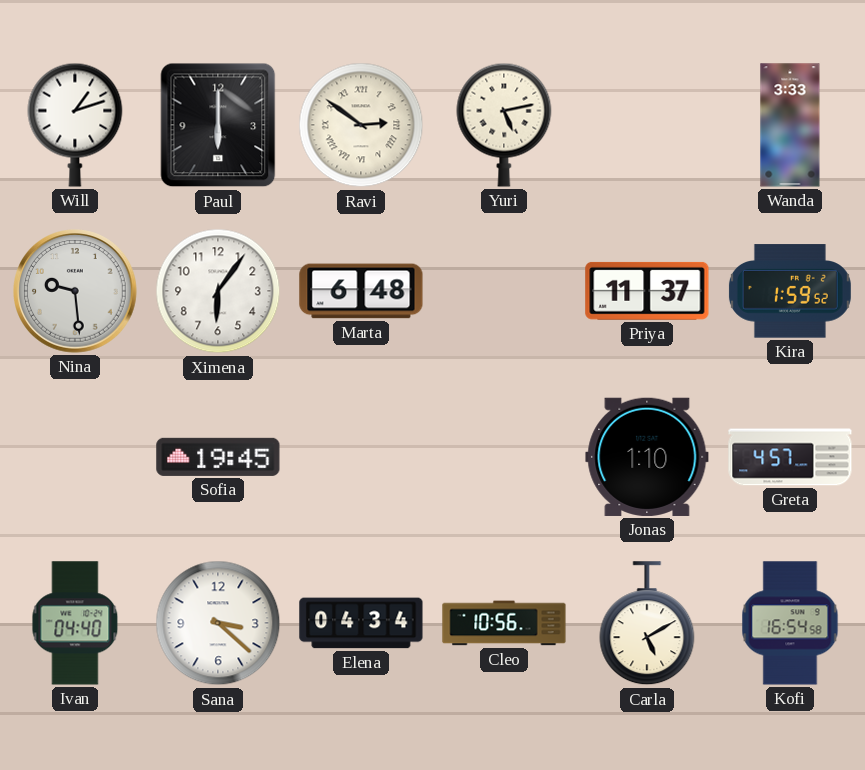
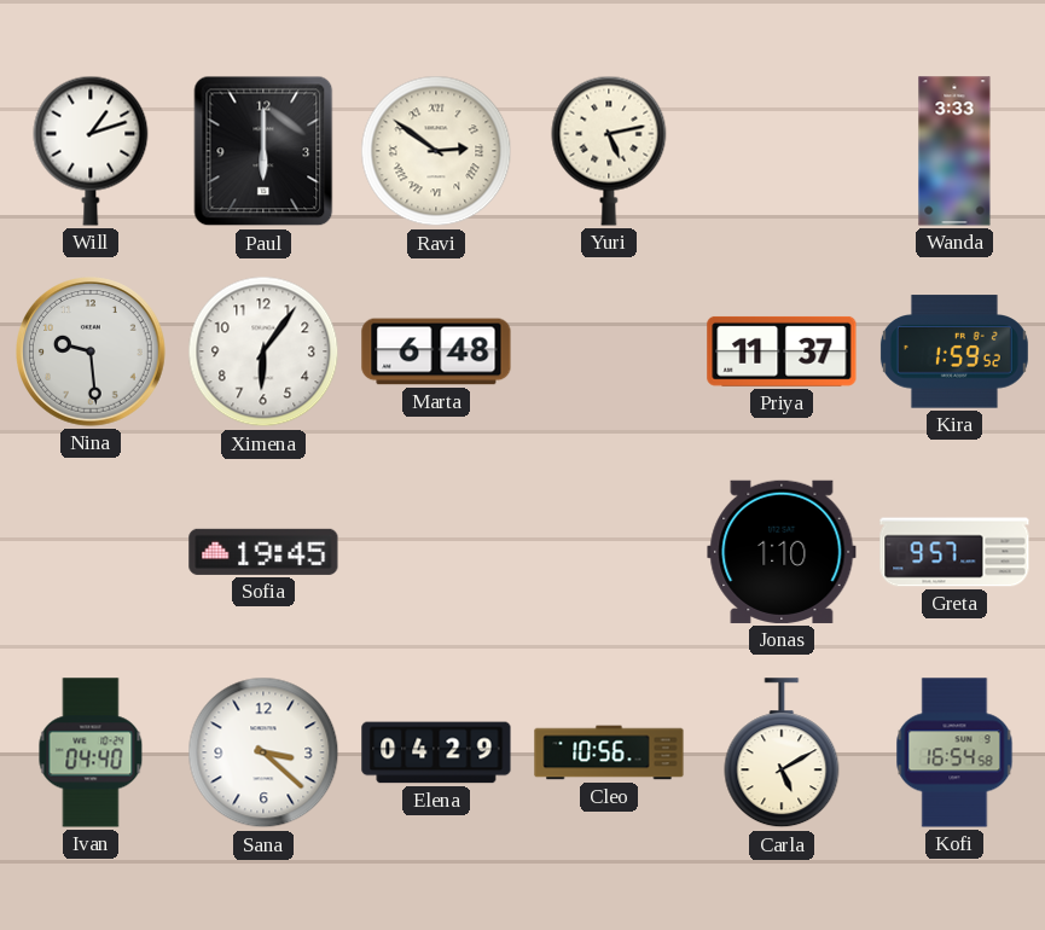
Greta: 4:57 -> 9:57 (954, 552)
Elena: 04:34 -> 04:29 (436, 752)
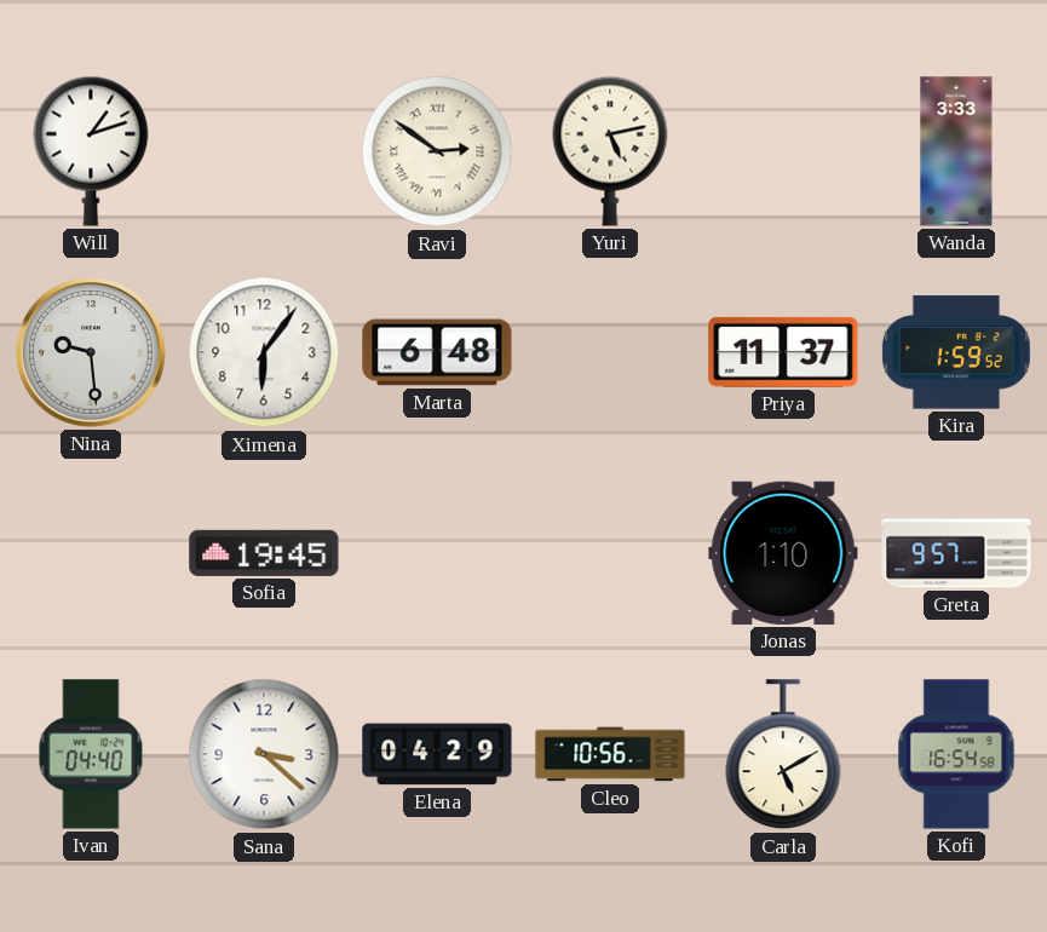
Paul: 6:00 -> none (263, 151)
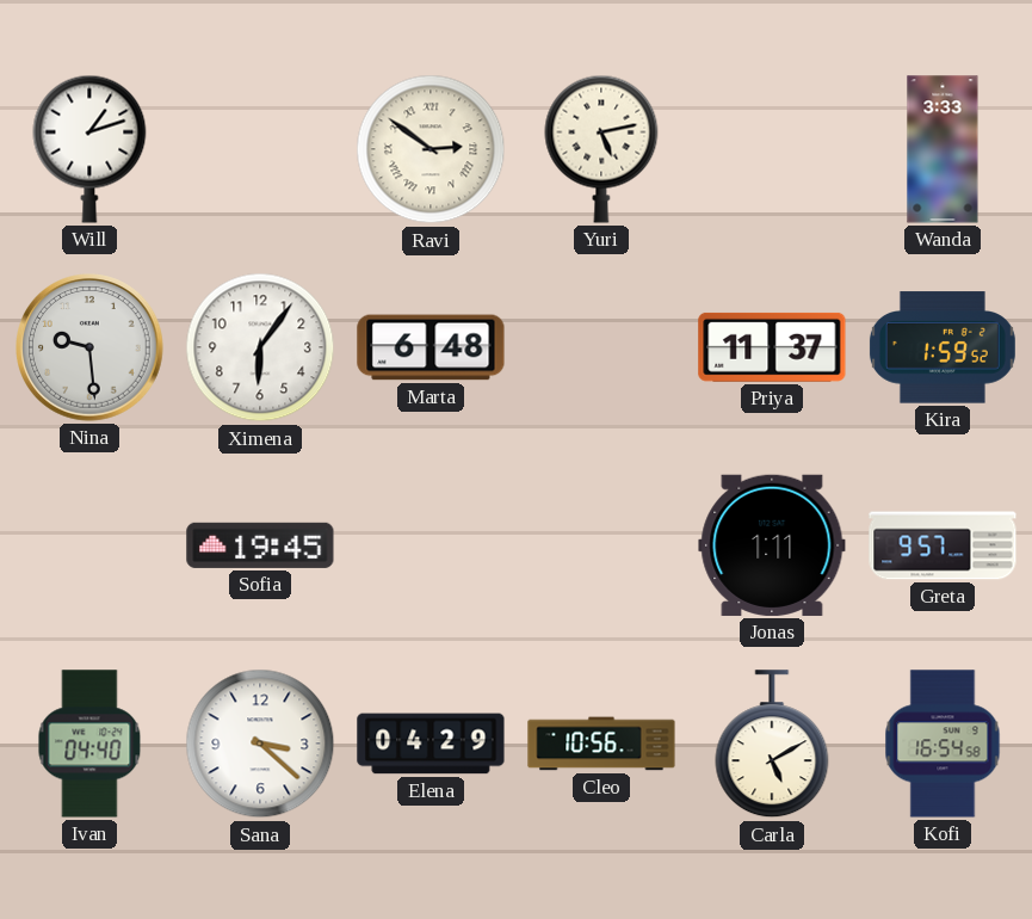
Jonas: 1:10 -> 1:11 (772, 545)
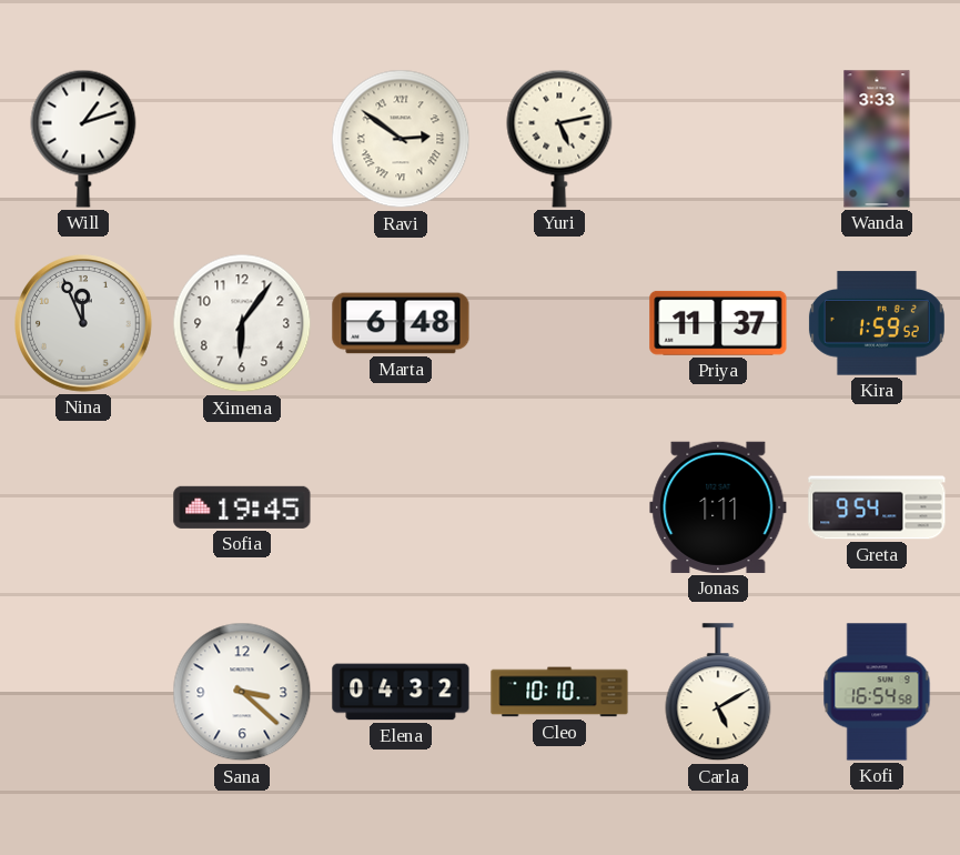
Nina: 9:29 -> 11:56 (83, 323)
Greta: 9:57 -> 9:54 (877, 507)
Ivan: 04:40 -> none (89, 744)
Elena: 04:29 -> 04:32 (401, 692)
Cleo: 10:56 -> 10:10 (559, 692)
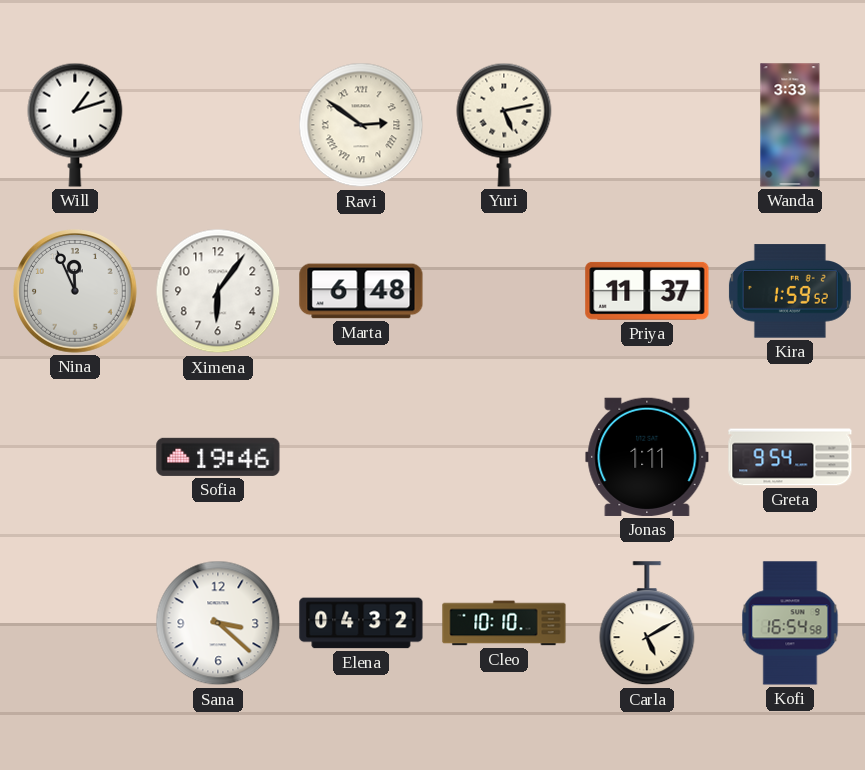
Sofia: 19:45 -> 19:46 (218, 457)
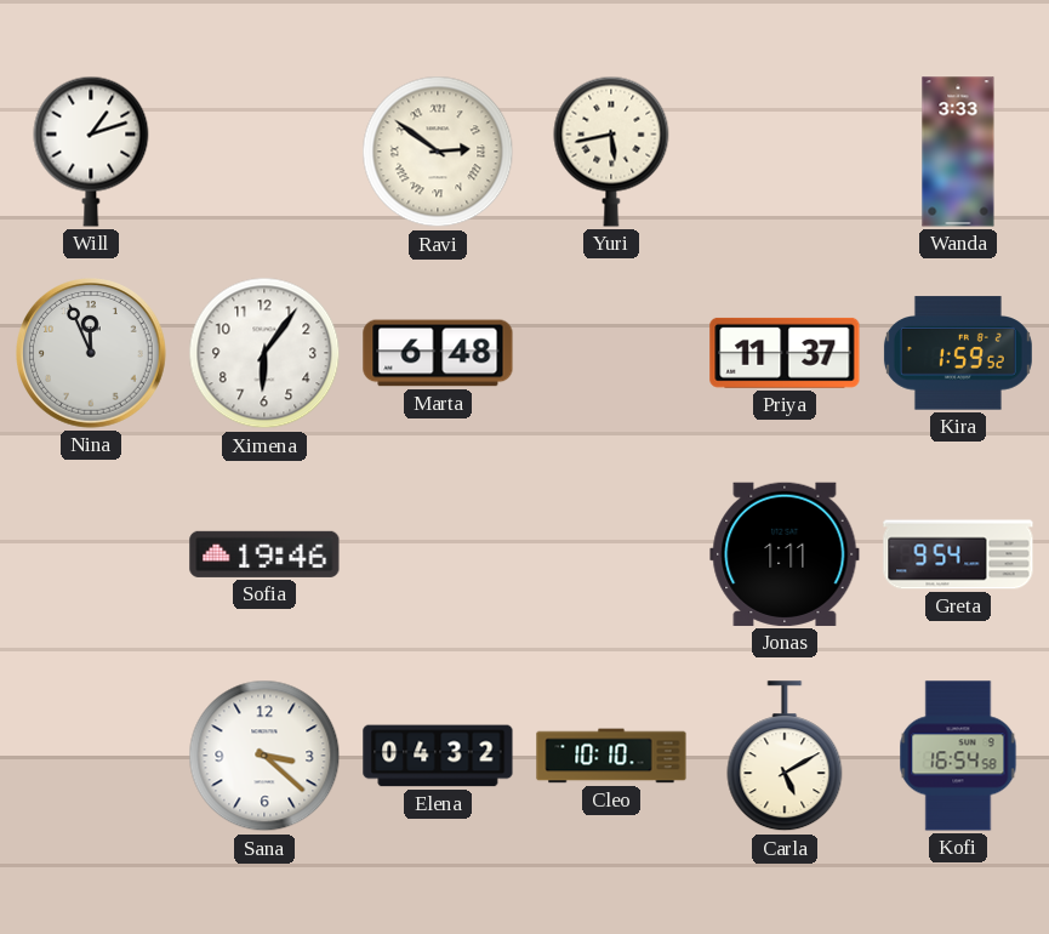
Yuri: 5:13 -> 5:43 (611, 152)
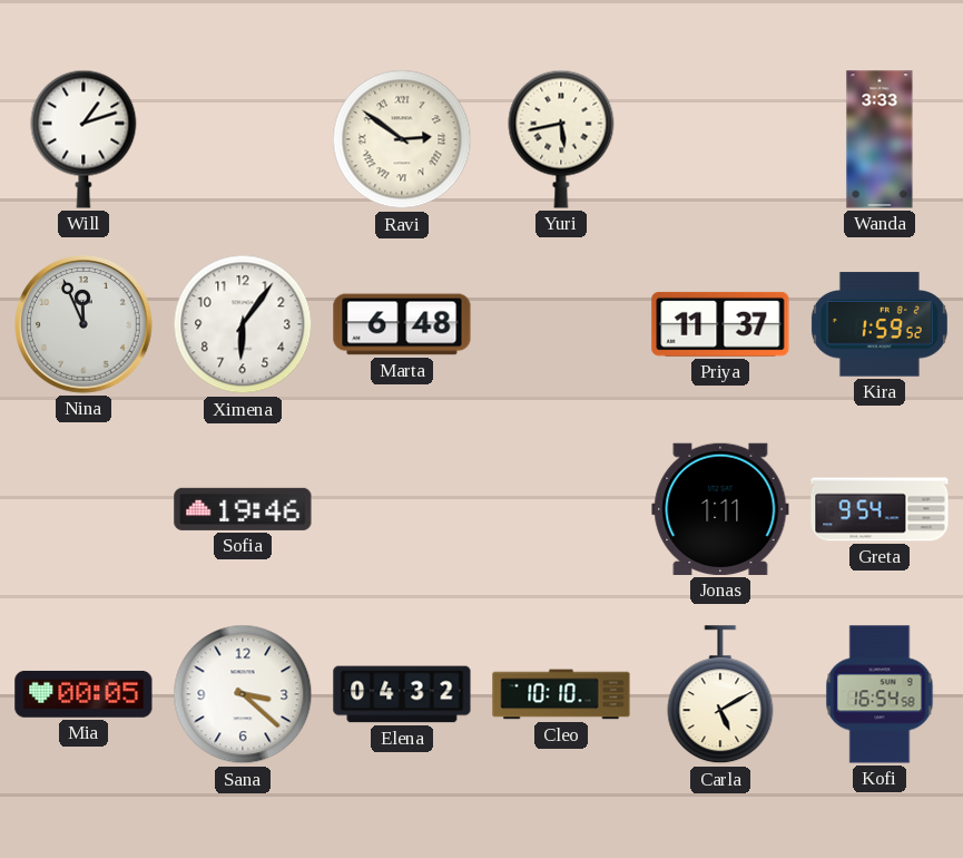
Mia: none -> 00:05 (83, 694)
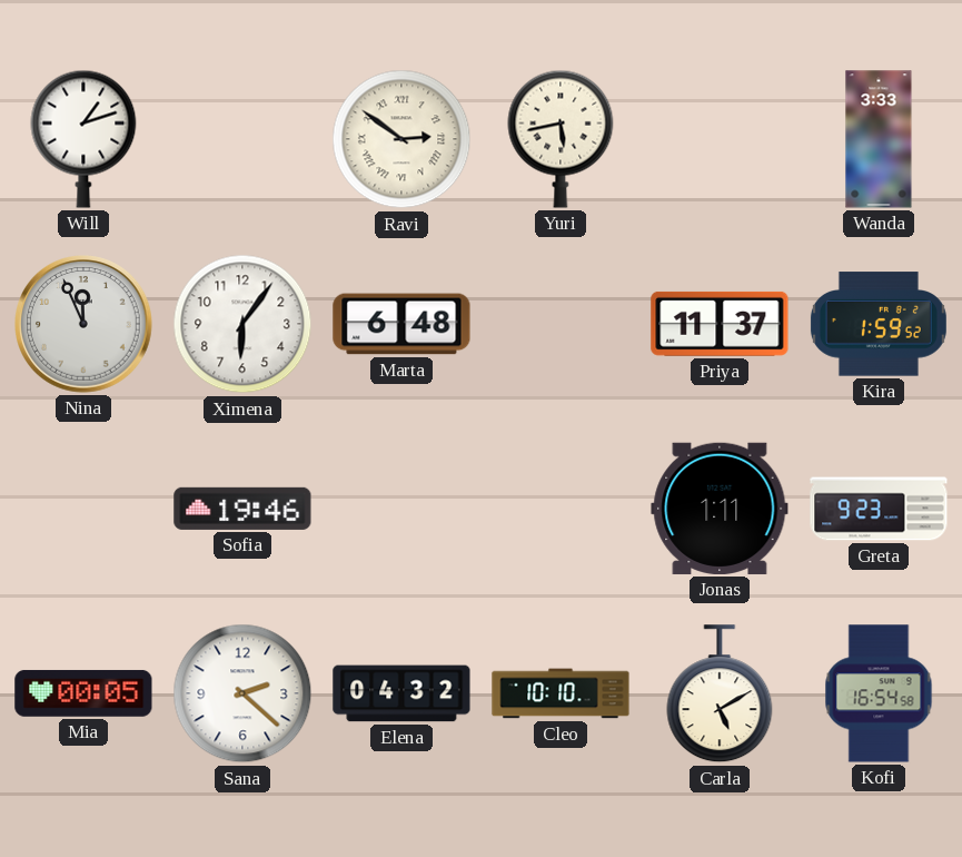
Greta: 9:54 -> 9:23 (879, 509)
Sana: 3:22 -> 2:22 (242, 693)
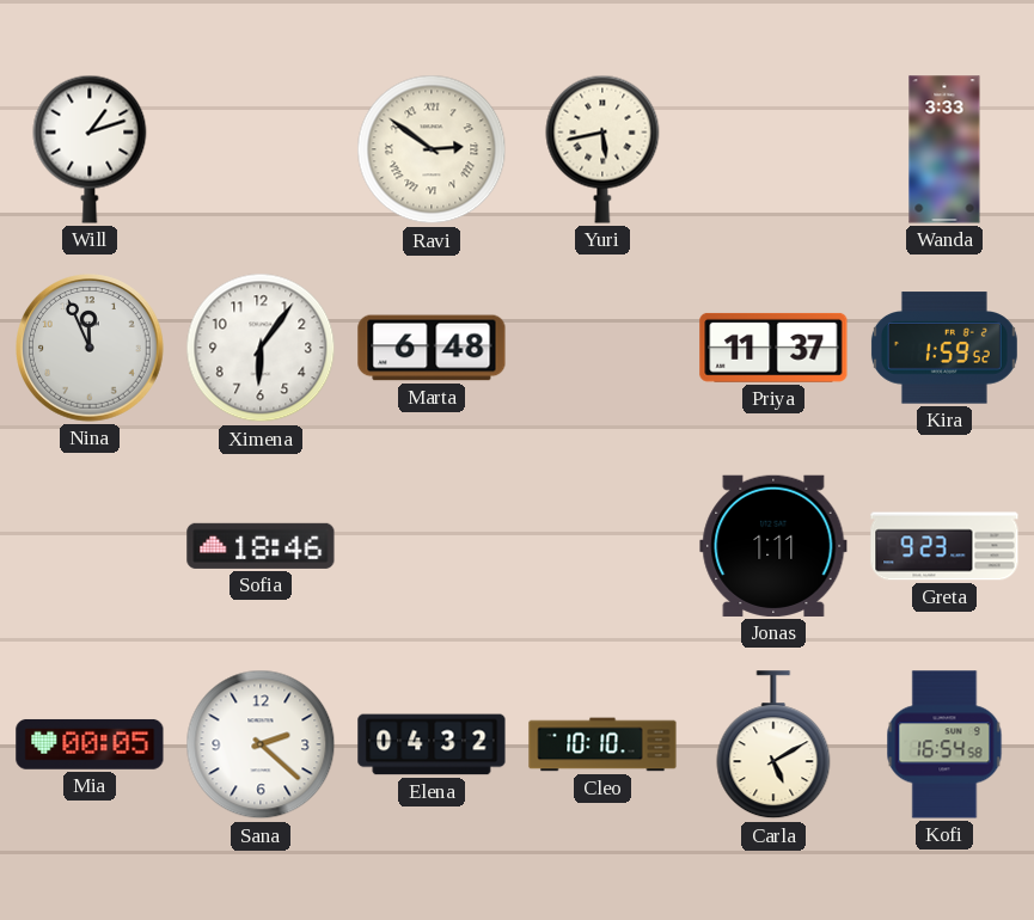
Sofia: 19:46 -> 18:46 (261, 546)
